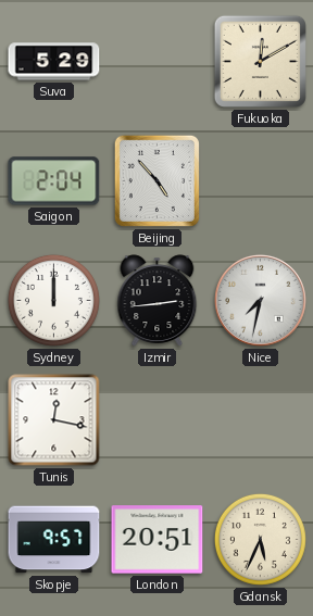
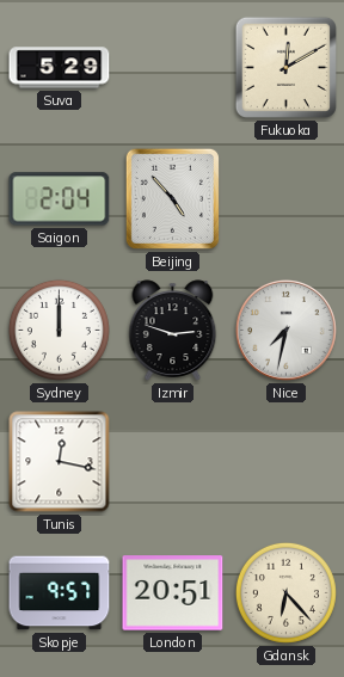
Izmir: 2:44 -> 2:48 (173, 331)
Gdansk: 5:34 -> 6:23 (285, 592)
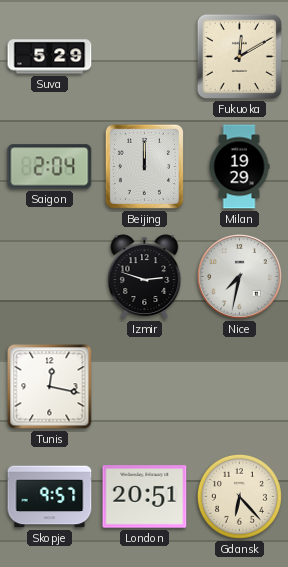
Beijing: 4:53 -> 12:00 (144, 166)
Milan: none -> 19:29 (239, 167)
Sydney: 12:00 -> none (59, 330)
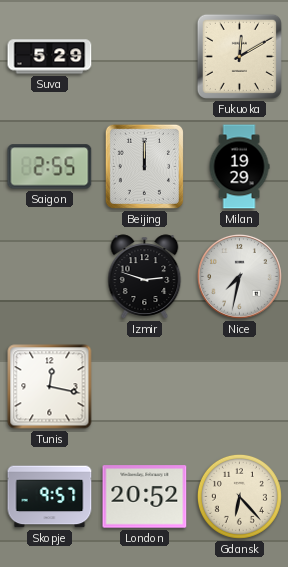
Saigon: 2:04 -> 2:55 (50, 167)
London: 20:51 -> 20:52 (145, 497)
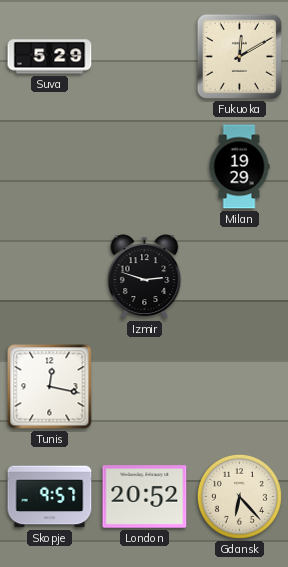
Saigon: 2:55 -> none (50, 167)
Beijing: 12:00 -> none (144, 166)
Nice: 7:32 -> none (239, 276)
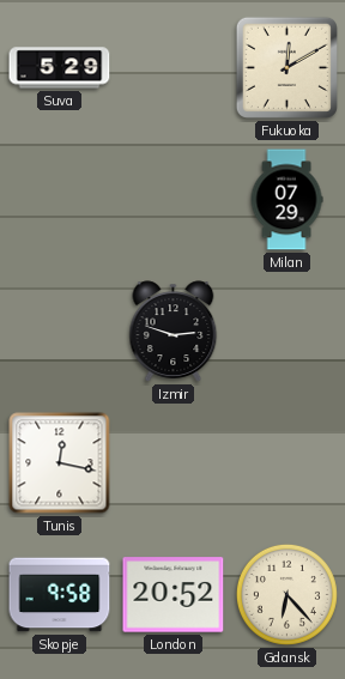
Milan: 19:29 -> 07:29 (286, 200)
Skopje: 9:57 -> 9:58 (60, 595)
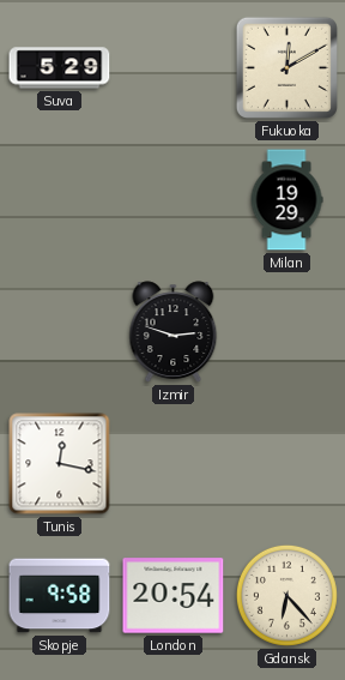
Milan: 07:29 -> 19:29 (286, 200)
London: 20:52 -> 20:54 (174, 596)
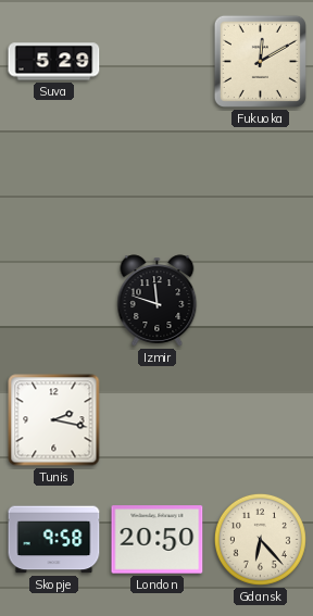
Milan: 19:29 -> none (286, 200)
Izmir: 2:48 -> 11:48 (158, 301)
Tunis: 12:17 -> 2:17 (54, 420)
London: 20:54 -> 20:50 (158, 540)
